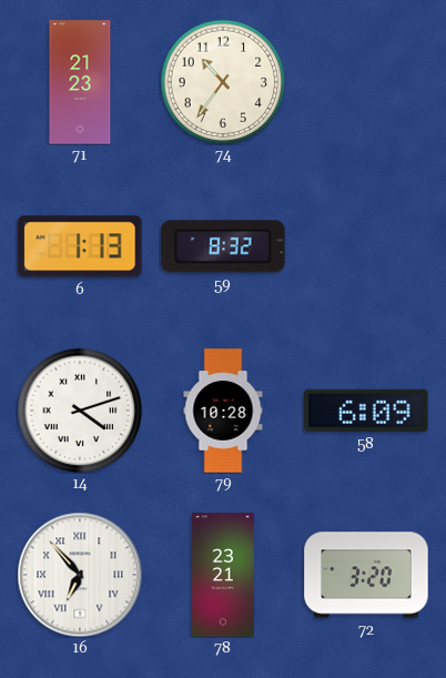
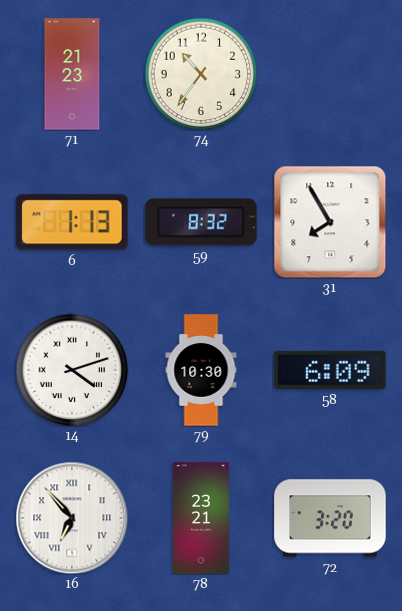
31: none -> 7:55 (330, 222)
79: 10:28 -> 10:30 (201, 370)
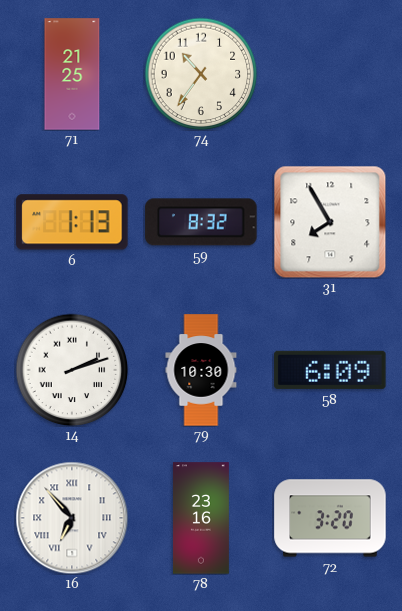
71: 21:23 -> 21:25 (72, 74)
14: 4:12 -> 2:12 (72, 370)
78: 23:21 -> 23:16 (201, 518)
